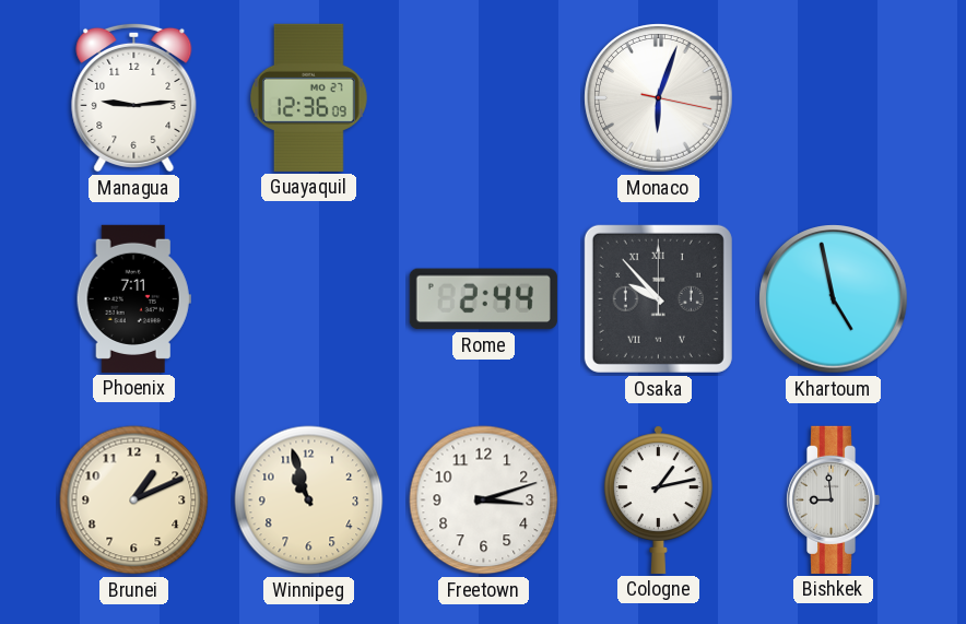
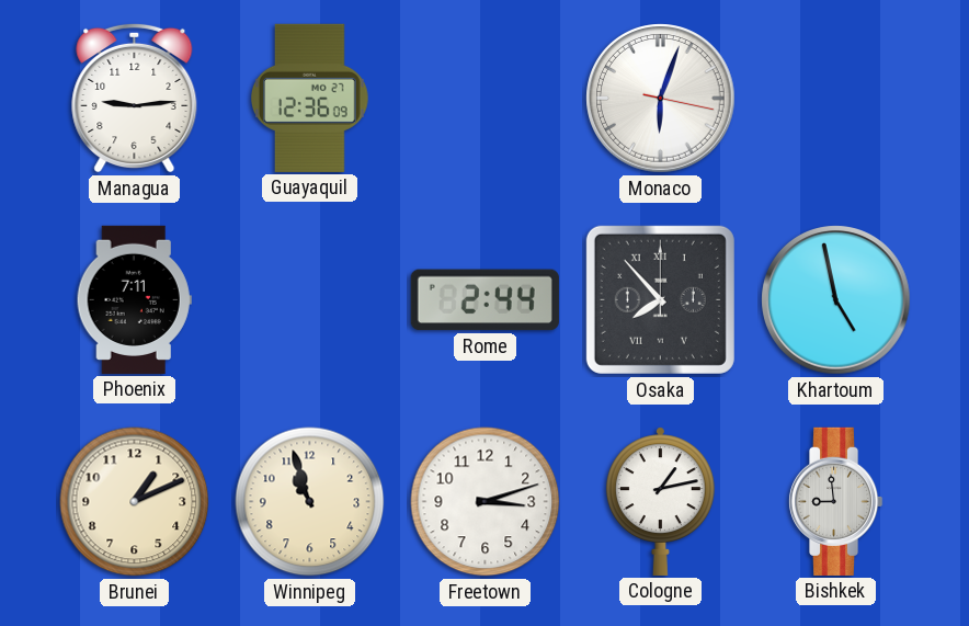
Osaka: 9:53 -> 7:53 (660, 299)
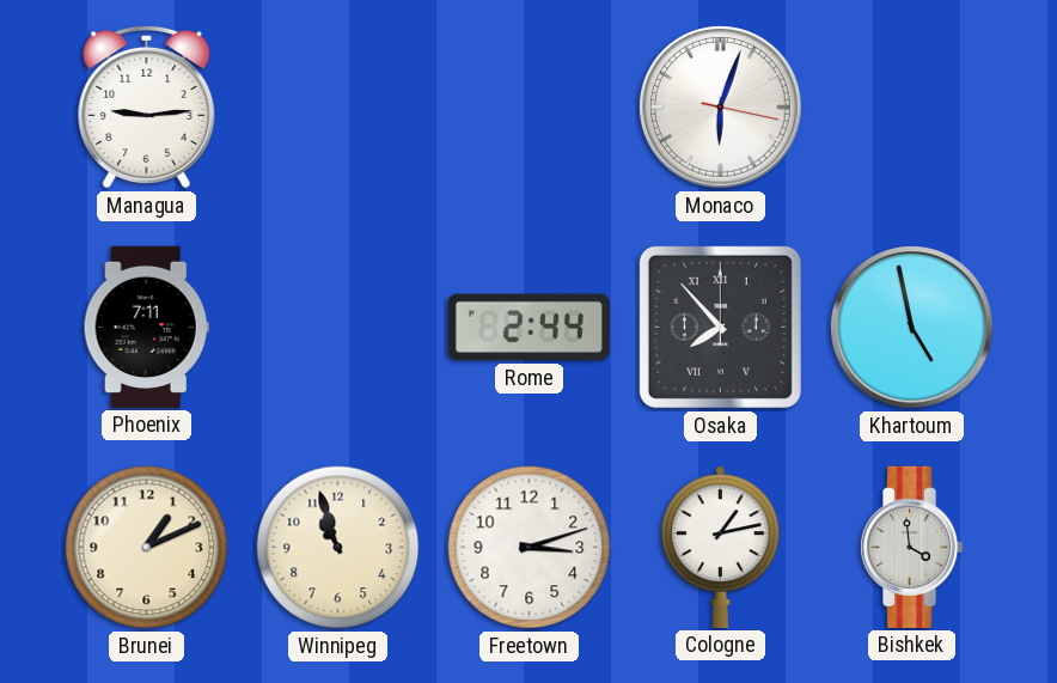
Guayaquil: 12:36 -> none (310, 98)
Bishkek: 8:59 -> 3:59 (911, 547)
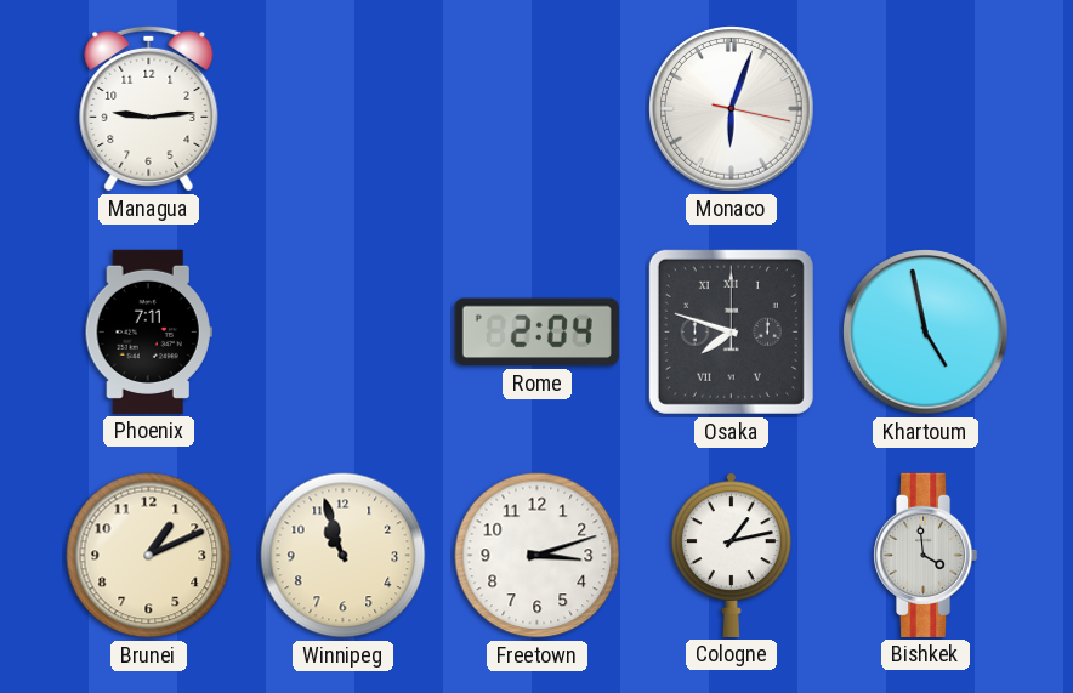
Rome: 2:44 -> 2:04 (536, 333)
Osaka: 7:53 -> 7:48 (731, 331)
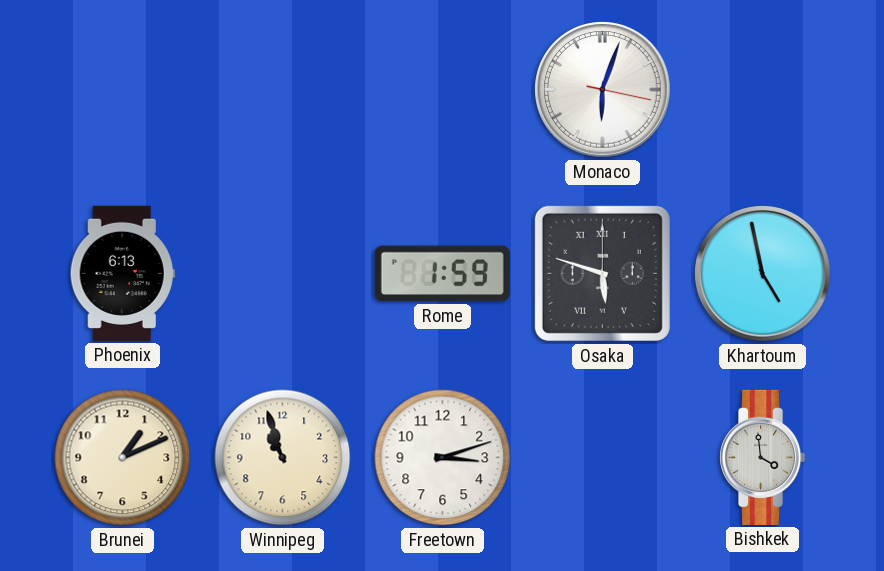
Managua: 9:14 -> none (149, 108)
Phoenix: 7:11 -> 6:13 (122, 273)
Rome: 2:04 -> 1:59 (442, 274)
Osaka: 7:48 -> 5:48 (602, 273)
Cologne: 1:13 -> none (731, 555)
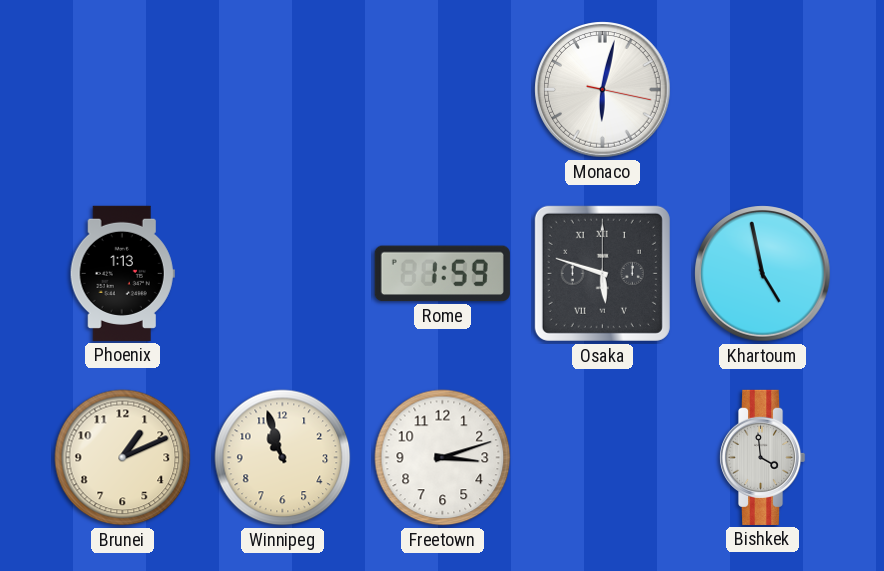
Monaco: 6:03 -> 6:02 (603, 90)
Phoenix: 6:13 -> 1:13 (122, 273)
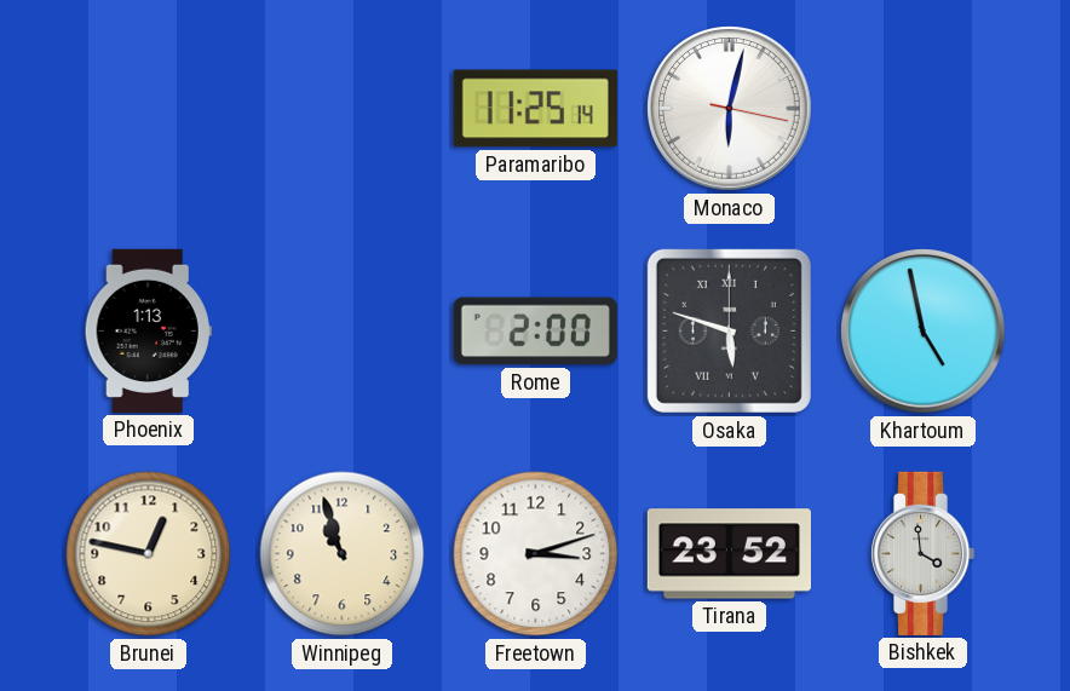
Paramaribo: none -> 11:25 (535, 109)
Rome: 1:59 -> 2:00 (535, 332)
Brunei: 1:11 -> 12:47 (149, 554)
Tirana: none -> 23:52 (729, 554)
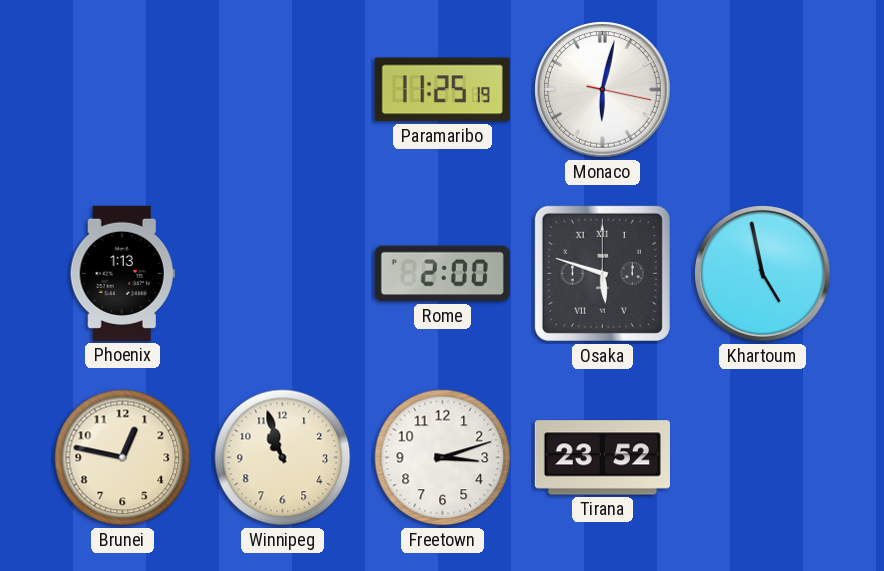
Paramaribo: 11:25:14 -> 11:25:19 (442, 90)
Bishkek: 3:59 -> none (922, 553)
